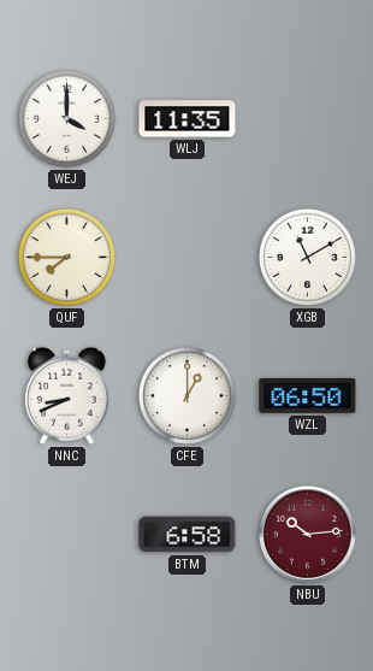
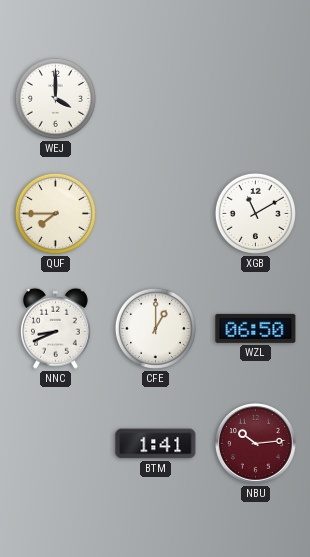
WLJ: 11:35 -> none (188, 119)
BTM: 6:58 -> 1:41 (156, 444)
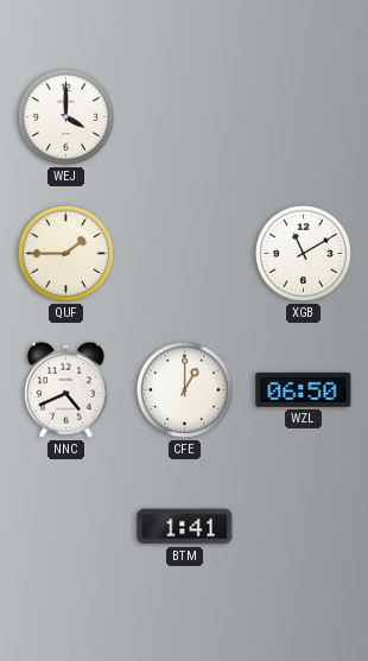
QUF: 7:45 -> 1:45 (65, 253)
NNC: 8:41 -> 4:41 (65, 389)
NBU: 10:14 -> none (256, 444)
